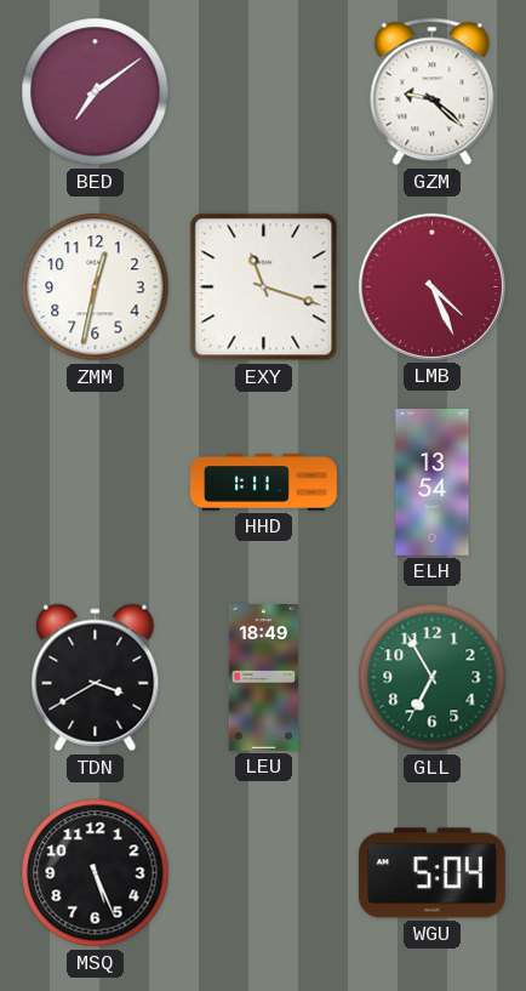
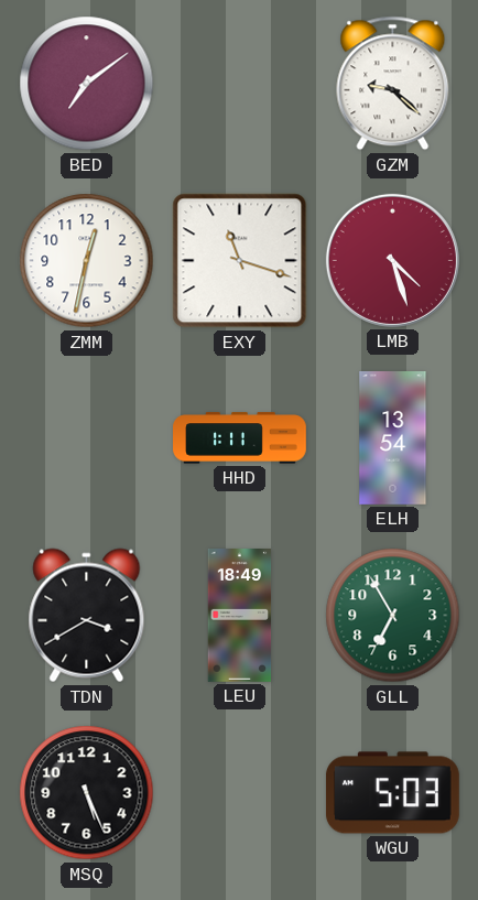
LMB: 4:26 -> 4:27 (392, 260)
WGU: 5:04 -> 5:03 (392, 793)
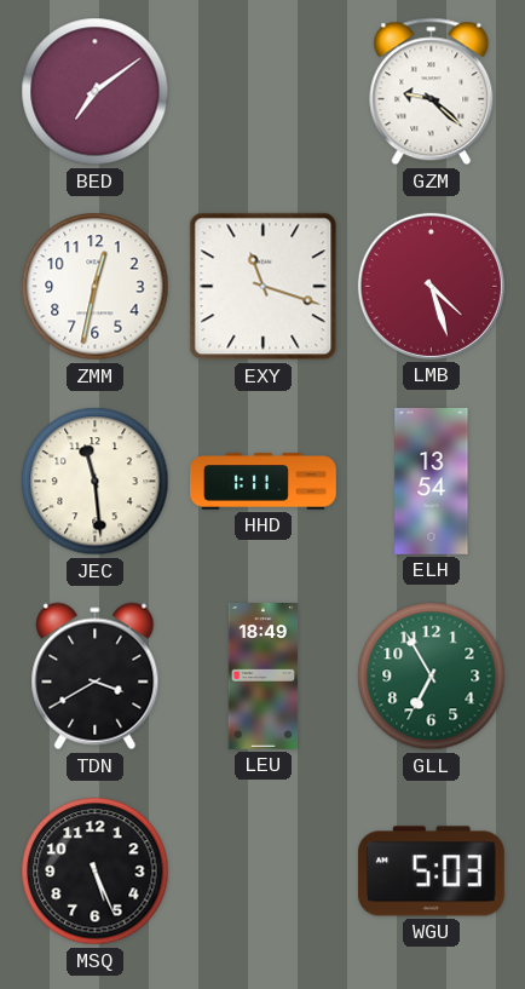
JEC: none -> 11:29 (96, 482)
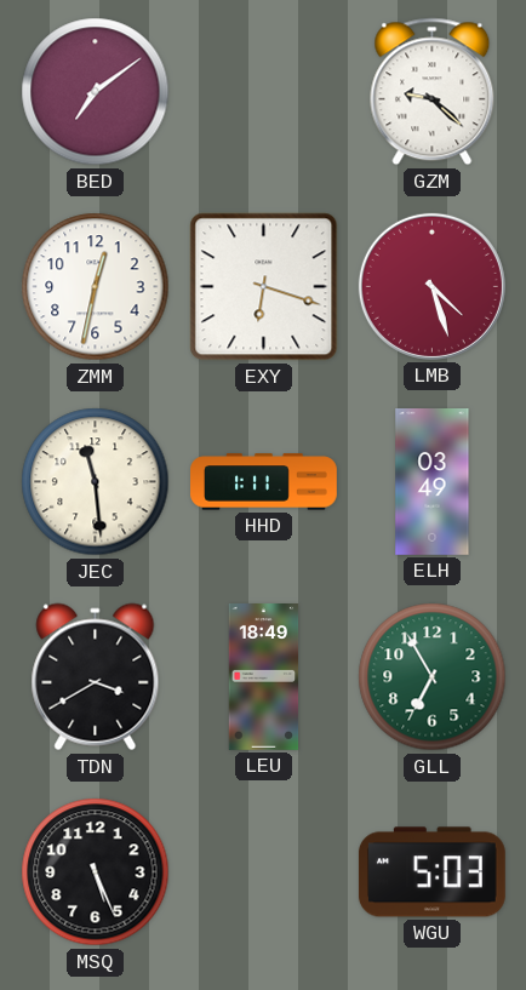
EXY: 11:18 -> 6:18 (264, 287)
ELH: 13:54 -> 03:49 (433, 482)
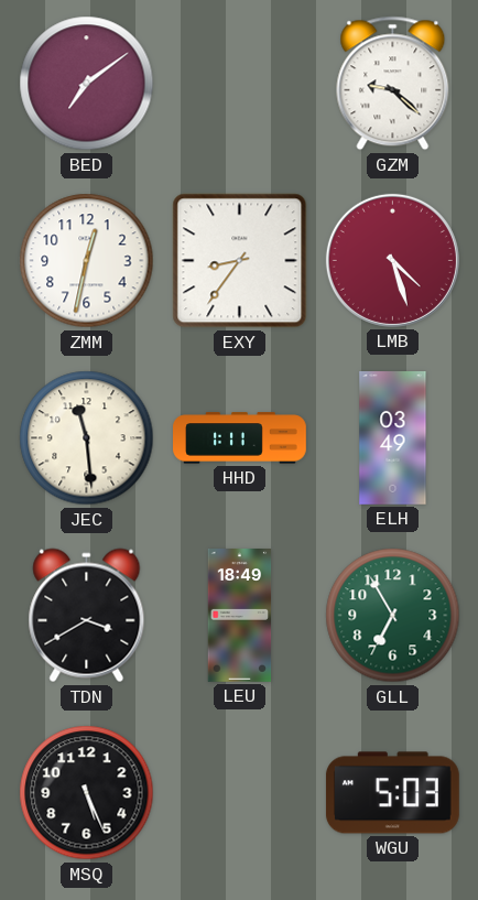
EXY: 6:18 -> 8:36 (240, 261)
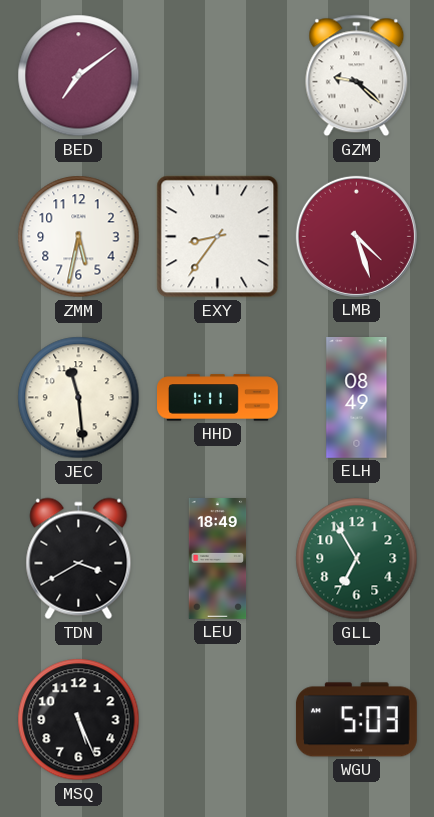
ZMM: 12:32 -> 5:32 (79, 237)
ELH: 03:49 -> 08:49 (357, 398)
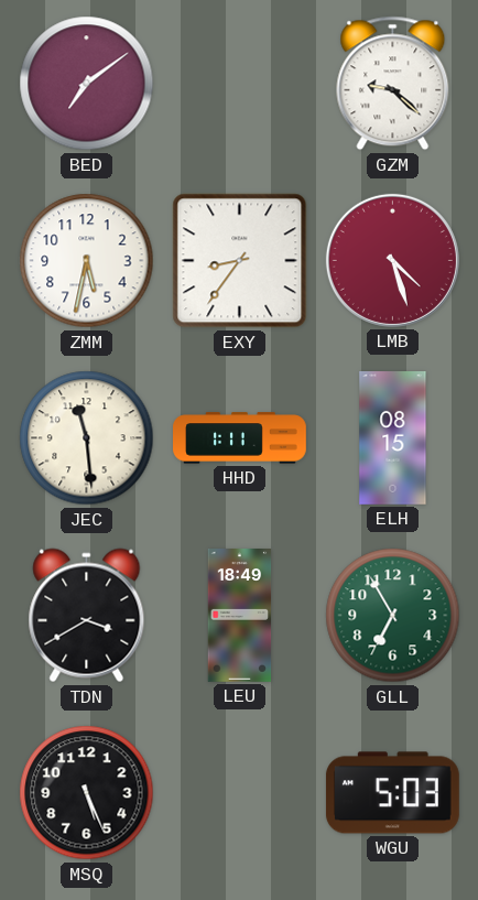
ELH: 08:49 -> 08:15 (393, 438)
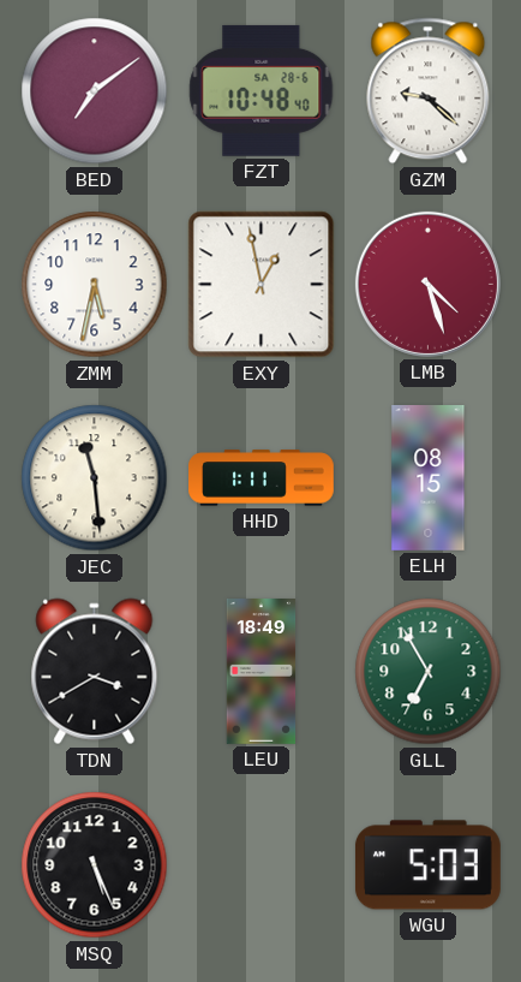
FZT: none -> 10:48 (262, 90)
EXY: 8:36 -> 12:58 (262, 285)
